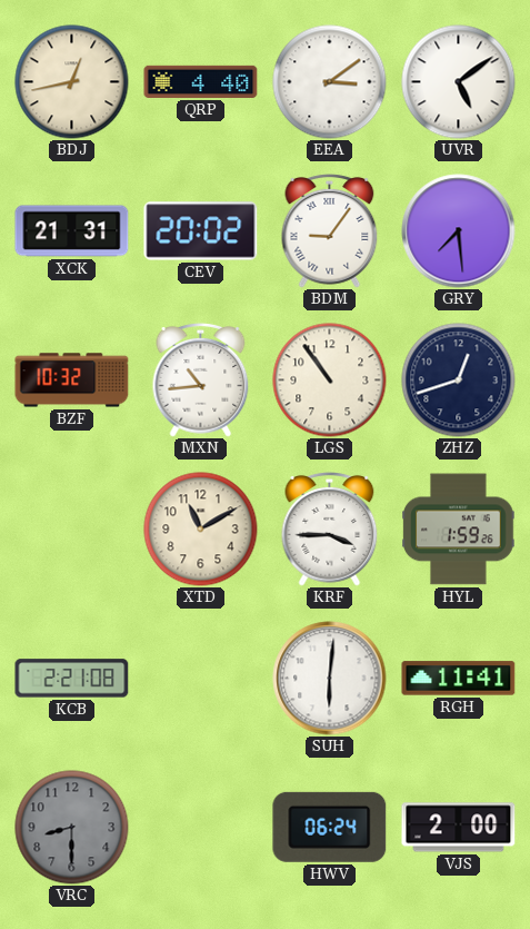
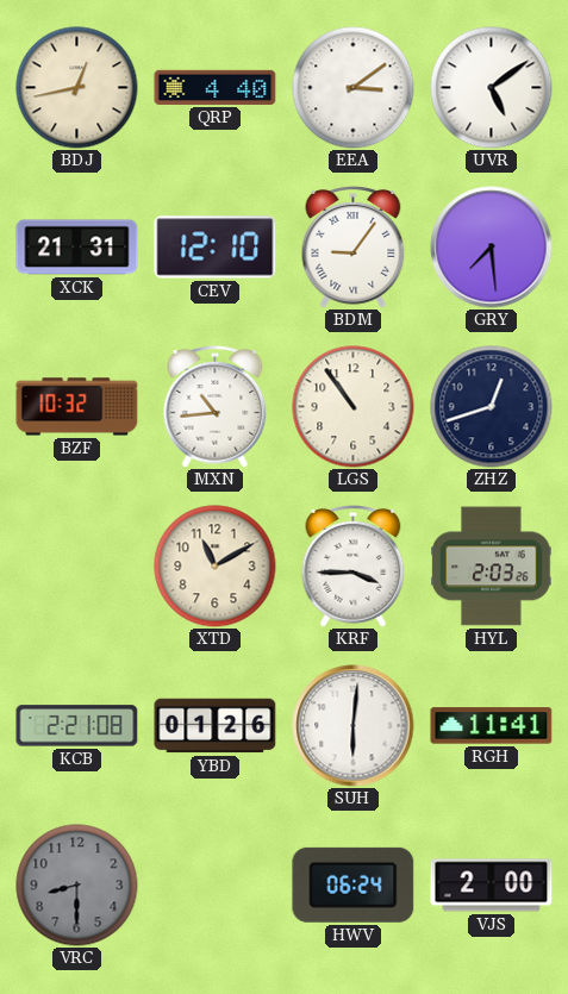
CEV: 20:02 -> 12:10 (216, 248)
HYL: 1:59 -> 2:03 (492, 567)
YBD: none -> 01:26 (216, 726)
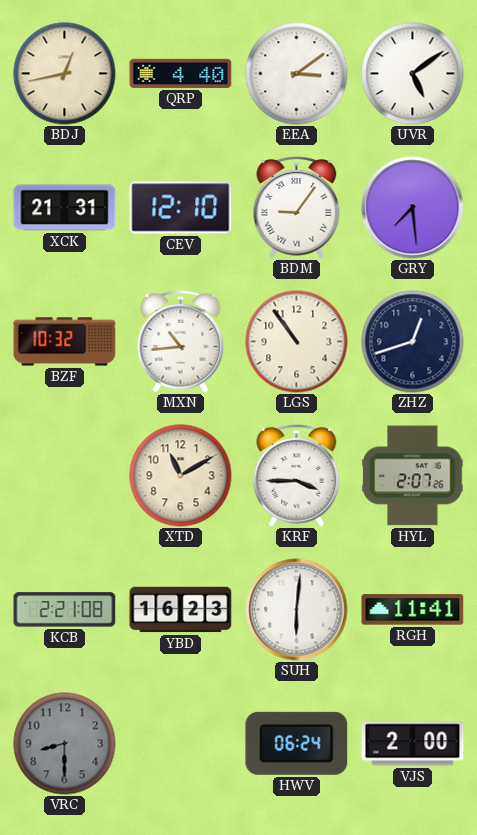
HYL: 2:03 -> 2:07 (413, 476)
YBD: 01:26 -> 16:23 (181, 610)
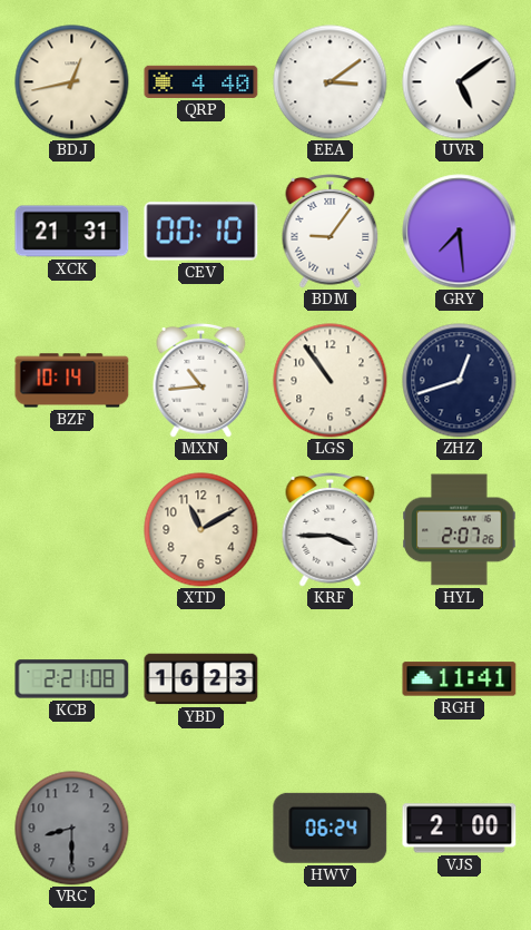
CEV: 12:10 -> 00:10 (201, 232)
BZF: 10:32 -> 10:14 (72, 381)
SUH: 6:01 -> none (297, 610)
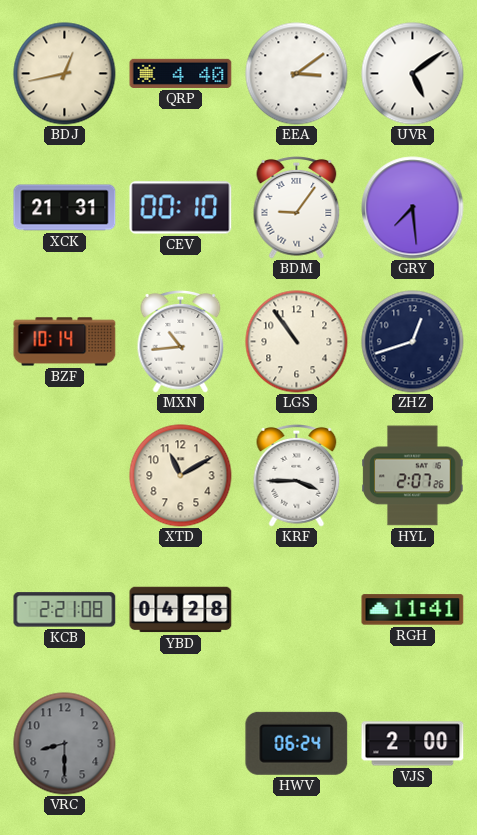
YBD: 16:23 -> 04:28 (181, 610)
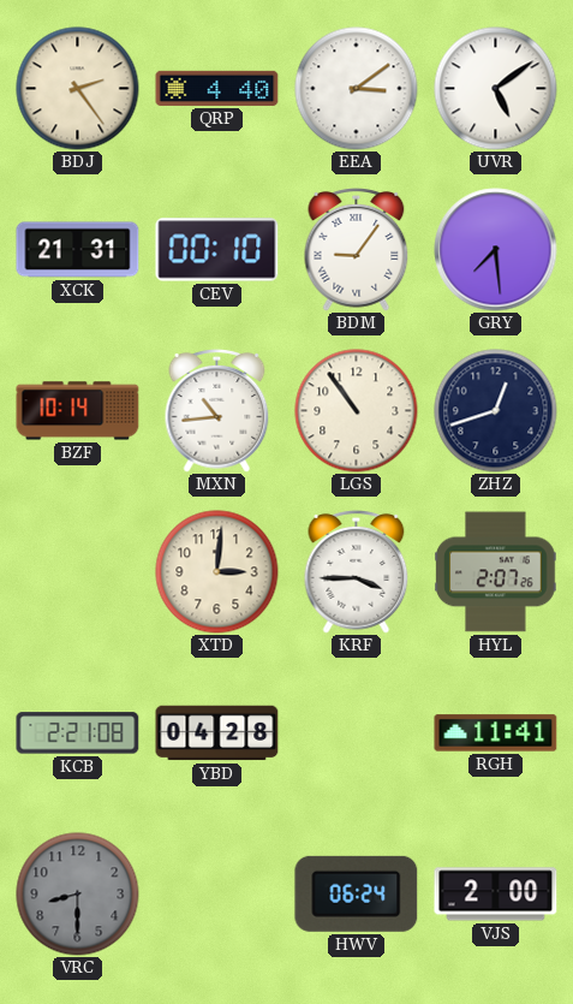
BDJ: 12:43 -> 2:24 (78, 89)
XTD: 11:10 -> 3:01 (217, 572)
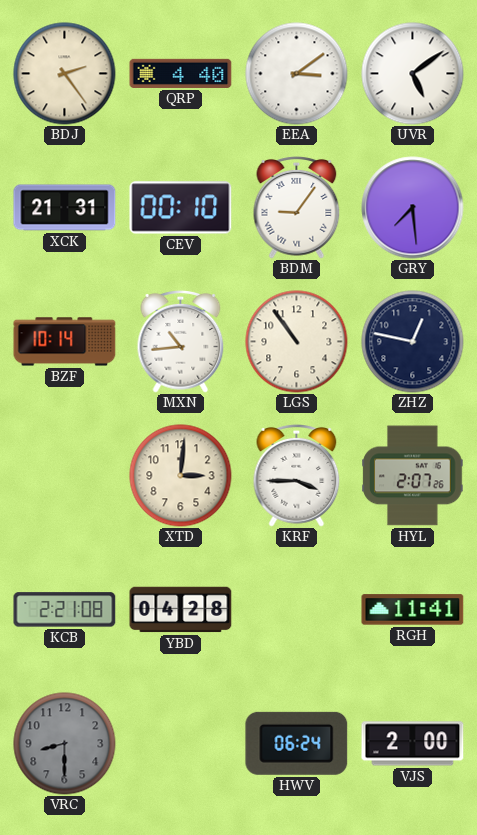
ZHZ: 12:42 -> 12:47 (413, 342)
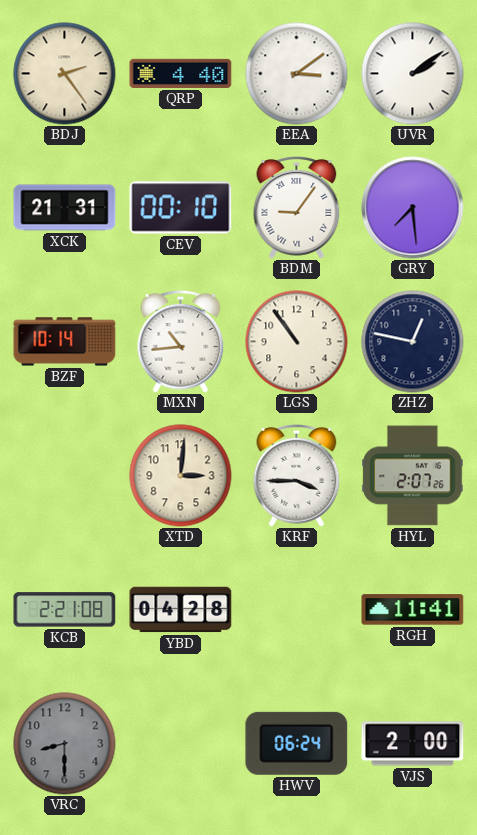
UVR: 5:09 -> 2:09 (413, 74)
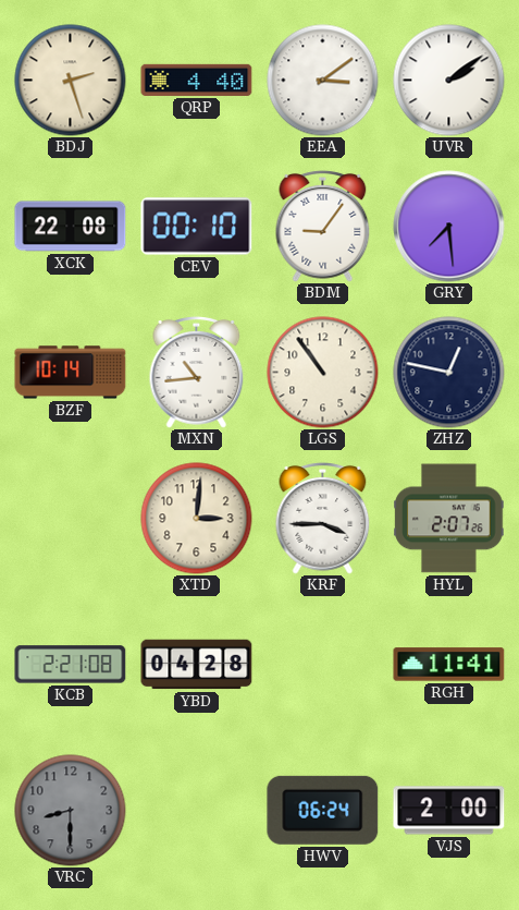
BDJ: 2:24 -> 2:27 (71, 81)
XCK: 21:31 -> 22:08 (71, 227)
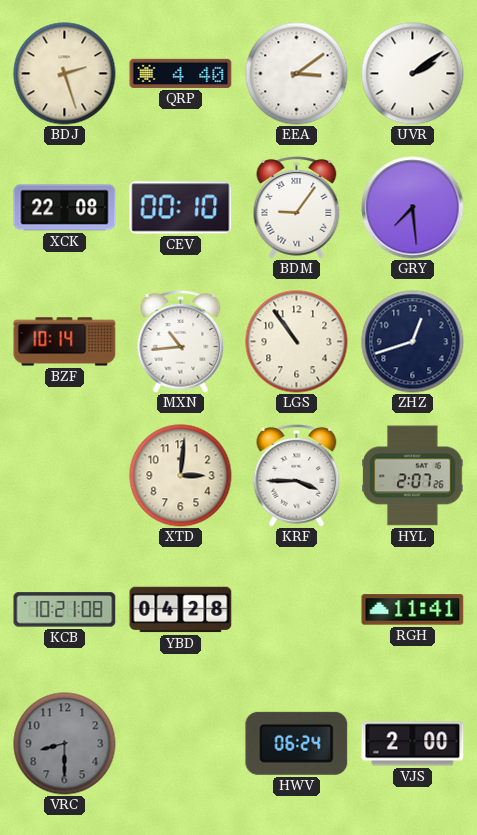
ZHZ: 12:47 -> 12:42 (413, 342)
KCB: 2:21 -> 10:21 (65, 610)
